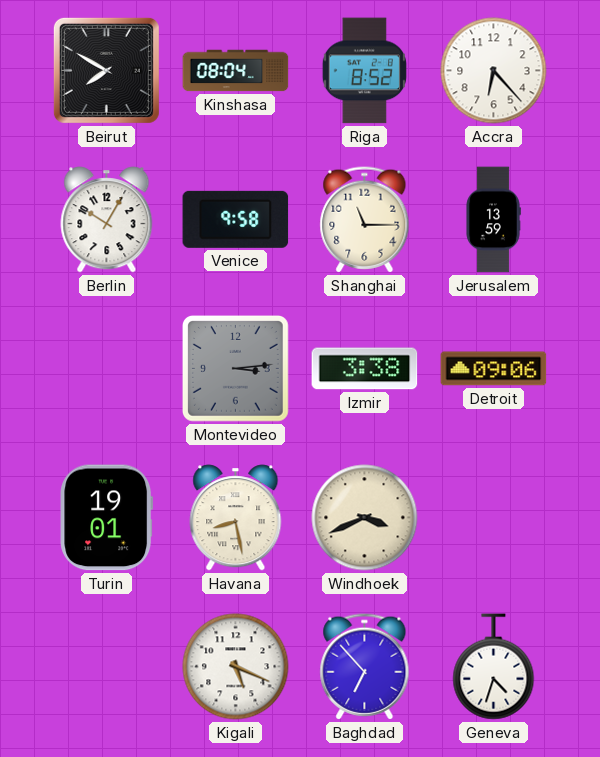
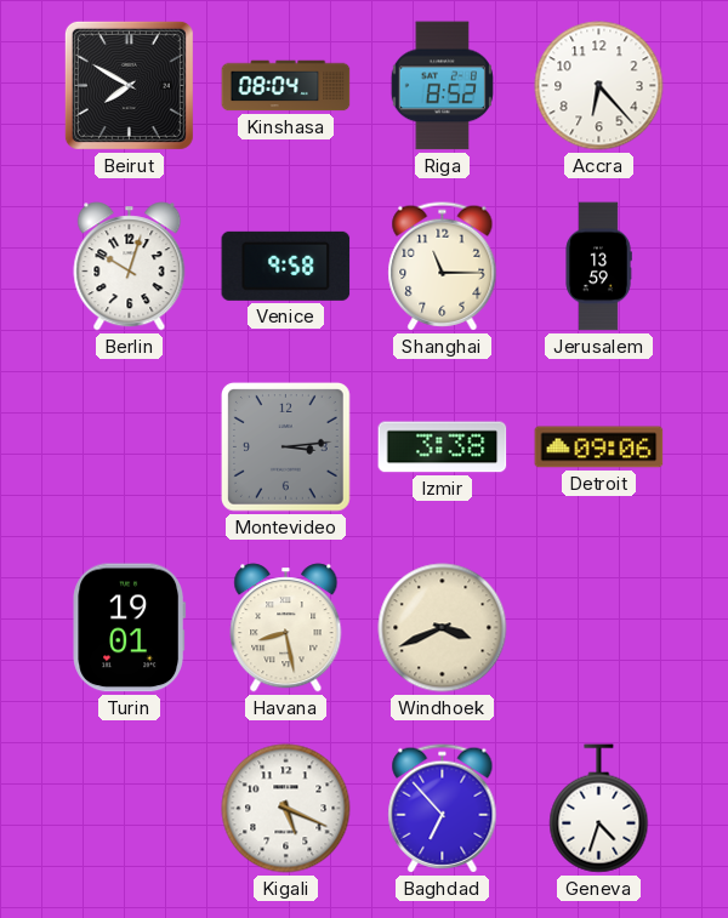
Berlin: 10:05 -> 10:03 (130, 267)
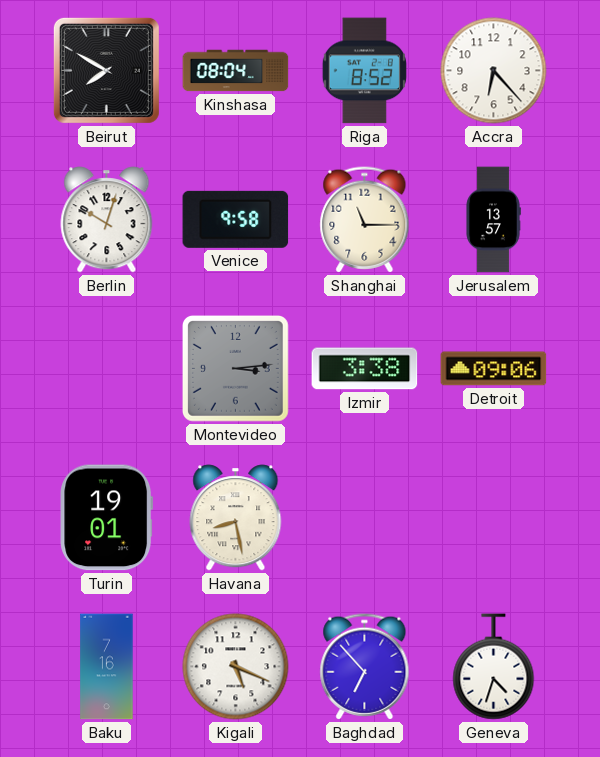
Jerusalem: 13:59 -> 13:57 (493, 220)
Windhoek: 3:41 -> none (443, 628)
Baku: none -> 7:16 (107, 667)
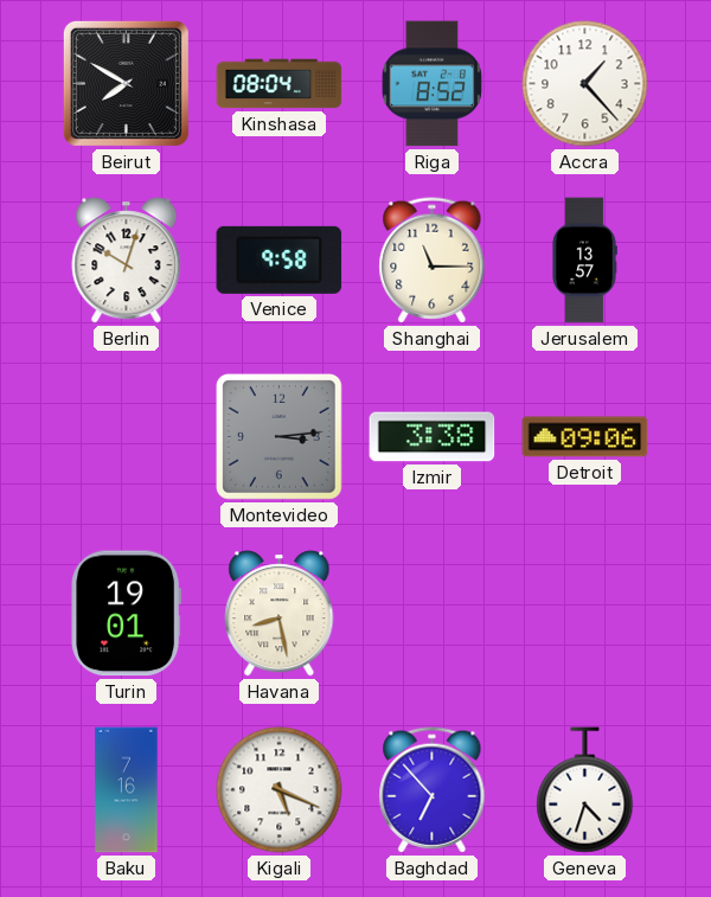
Accra: 6:23 -> 1:23 (585, 84)
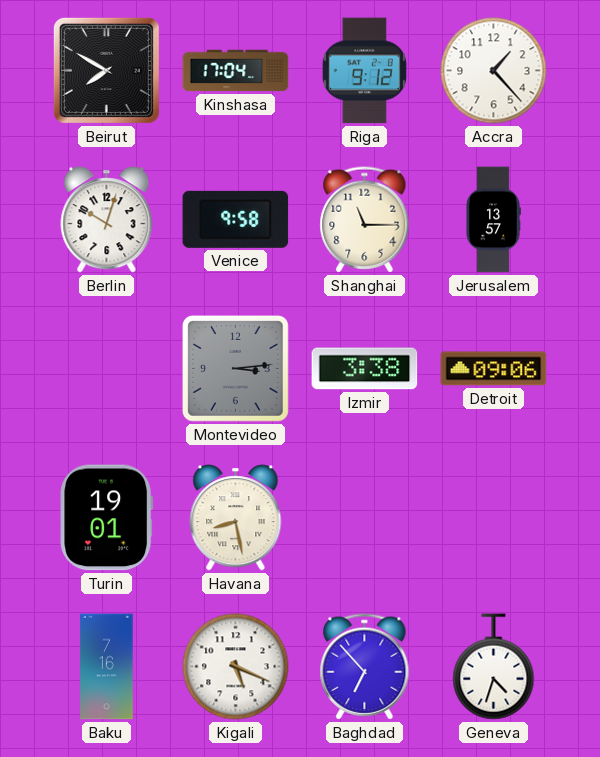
Kinshasa: 08:04 -> 17:04 (236, 71)
Riga: 8:52 -> 9:12 (364, 71)
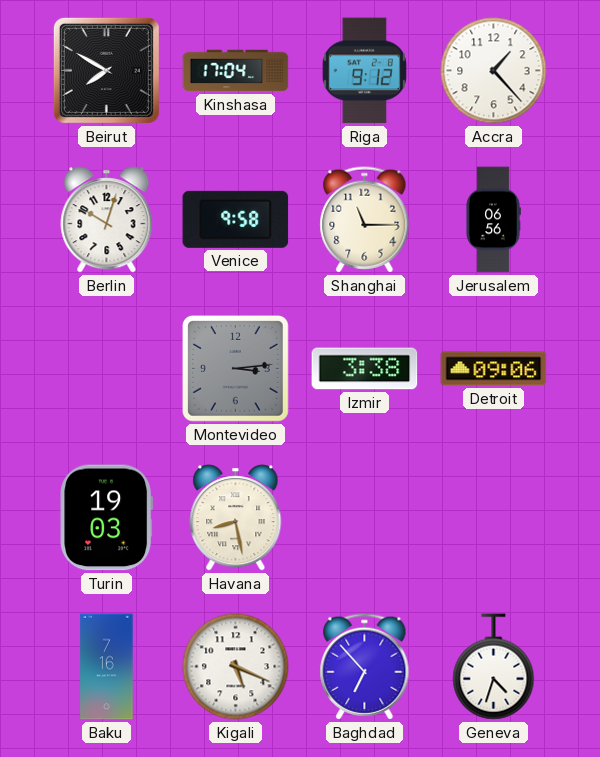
Jerusalem: 13:57 -> 06:56 (493, 220)
Turin: 19:01 -> 19:03 (107, 518)
